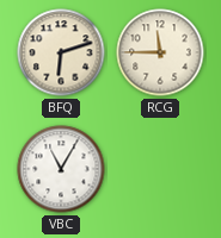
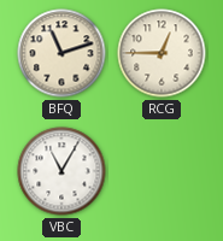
BFQ: 6:12 -> 11:12 (61, 53)
RCG: 11:45 -> 12:45 (162, 53)
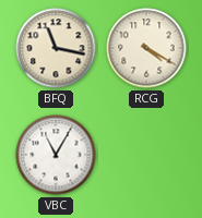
BFQ: 11:12 -> 11:17 (56, 48)
RCG: 12:45 -> 4:20 (146, 48)
